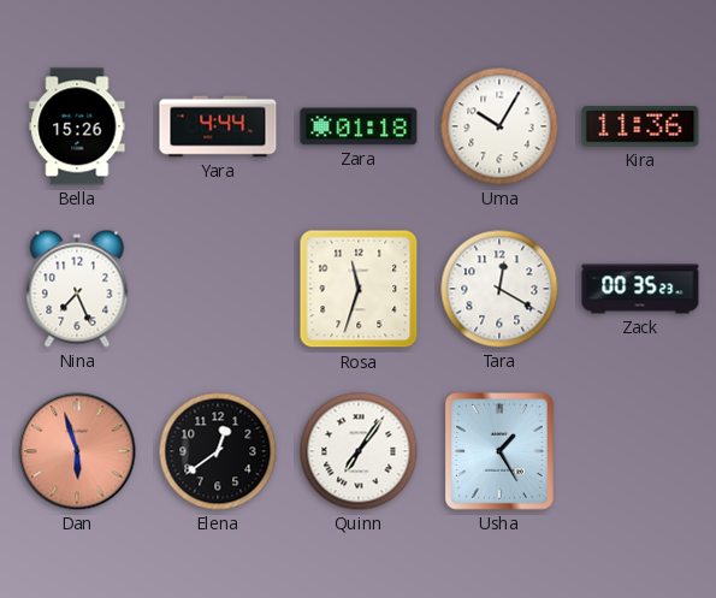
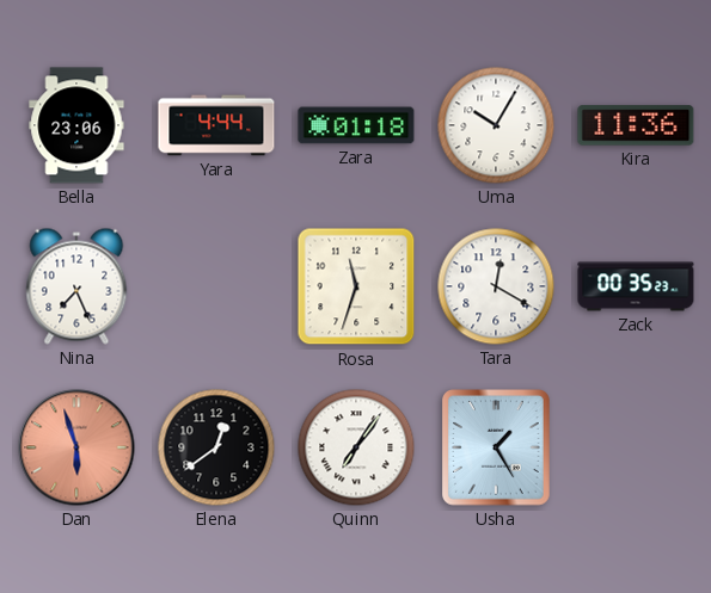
Bella: 15:26 -> 23:06 (76, 125)
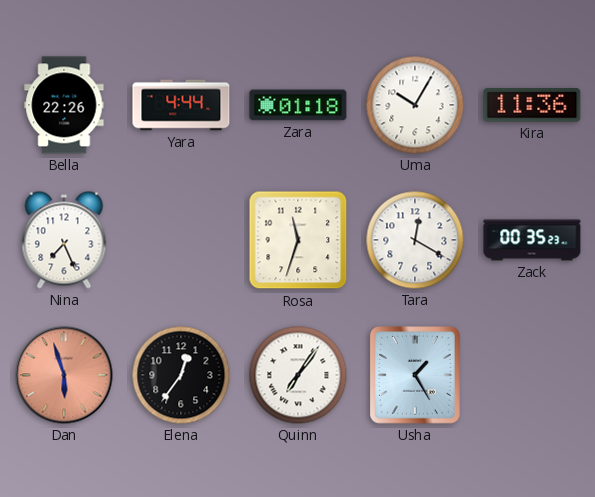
Bella: 23:06 -> 22:26 (64, 105)
Elena: 12:39 -> 12:36 (181, 375)
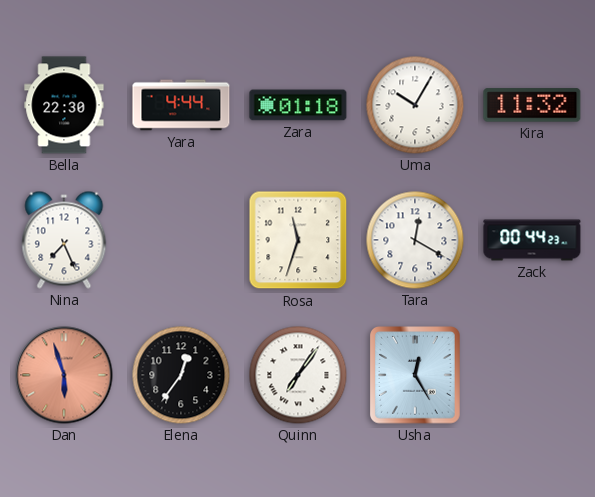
Bella: 22:26 -> 22:30 (64, 105)
Kira: 11:36 -> 11:32 (532, 105)
Zack: 00:35 -> 00:44 (532, 240)
Usha: 1:25 -> 12:25 (416, 376)
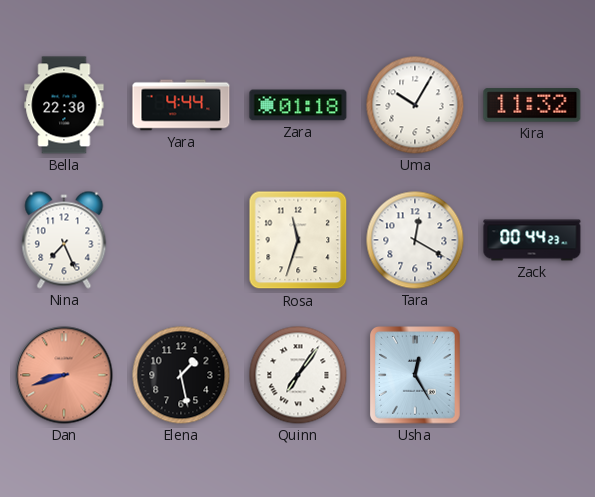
Dan: 5:57 -> 8:42 (64, 375)
Elena: 12:36 -> 1:28 (181, 375)
